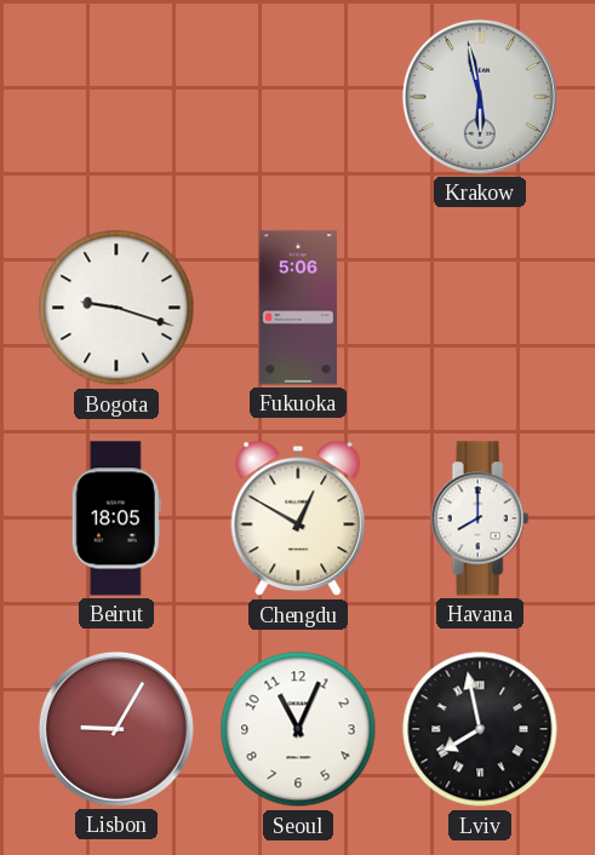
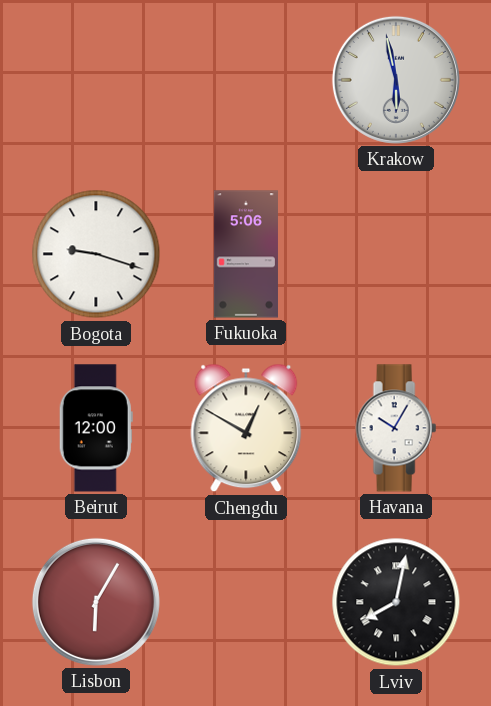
Beirut: 18:05 -> 12:00 (96, 428)
Havana: 8:00 -> 10:05 (396, 428)
Lisbon: 9:05 -> 6:05 (96, 602)
Seoul: 11:04 -> none (298, 729)
Lviv: 7:58 -> 8:02 (396, 602)
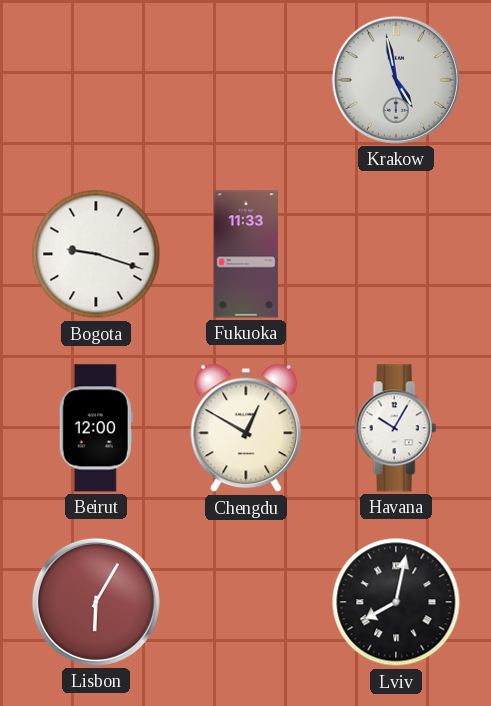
Krakow: 5:58 -> 4:58 (396, 80)
Fukuoka: 5:06 -> 11:33 (246, 254)
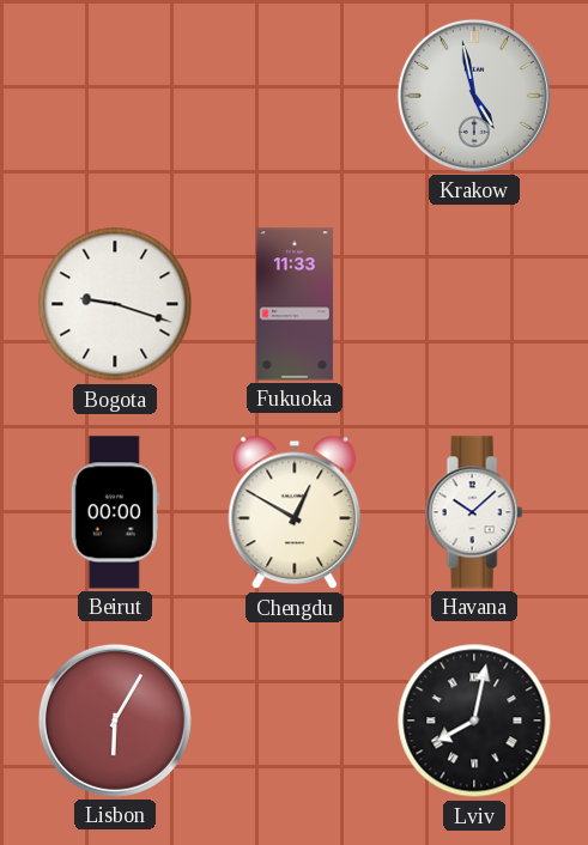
Beirut: 12:00 -> 00:00 (115, 512)
Havana: 10:05 -> 10:08 (474, 512)
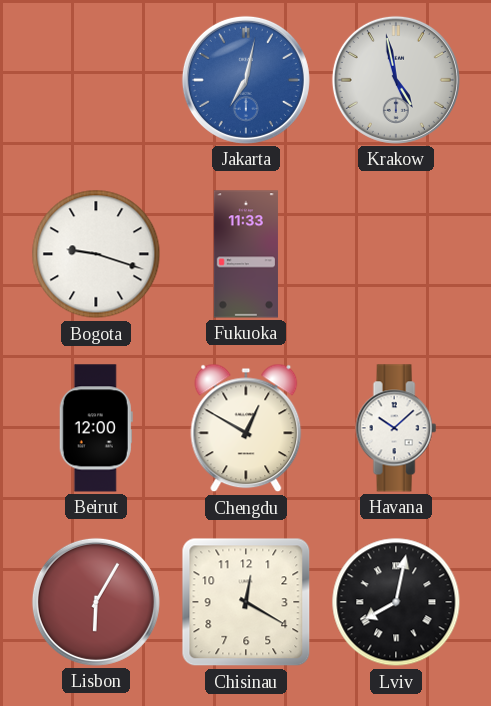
Jakarta: none -> 7:02 (246, 80)
Beirut: 00:00 -> 12:00 (96, 428)
Chisinau: none -> 12:20 (246, 602)
